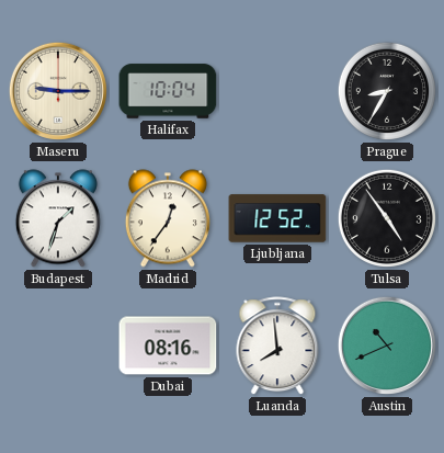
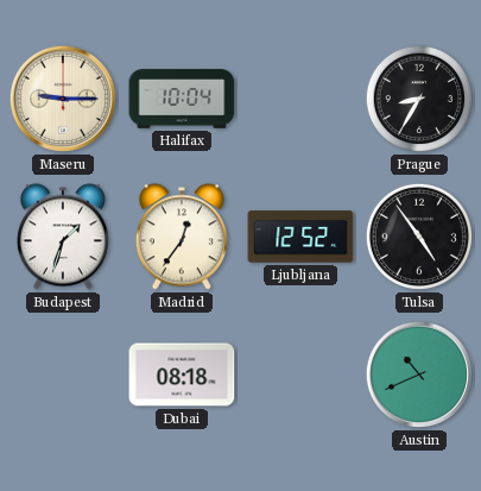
Dubai: 08:16 -> 08:18 (182, 374)
Luanda: 7:59 -> none (277, 347)
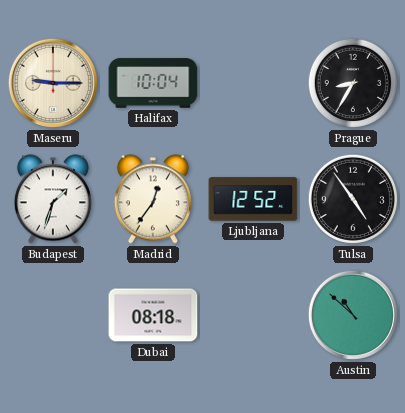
Austin: 10:41 -> 10:52 (353, 315)
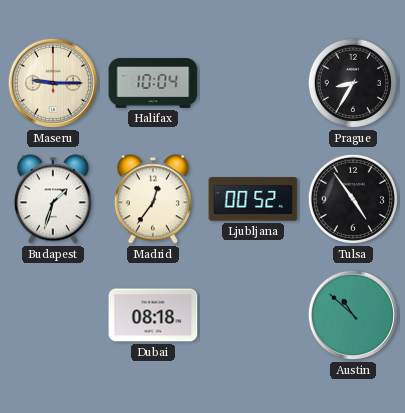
Ljubljana: 12:52 -> 00:52 (253, 199)
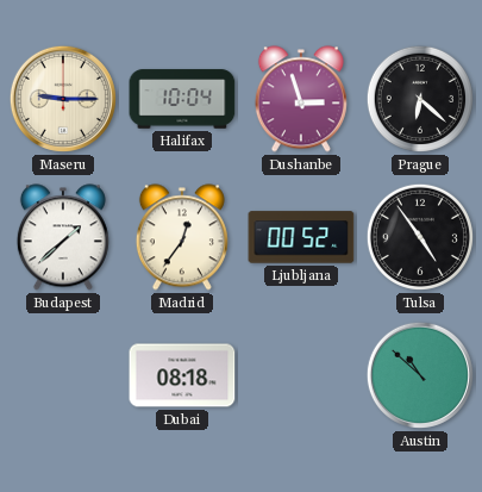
Dushanbe: none -> 2:57 (301, 99)
Prague: 8:35 -> 6:22 (420, 99)
Budapest: 1:33 -> 1:38 (63, 237)
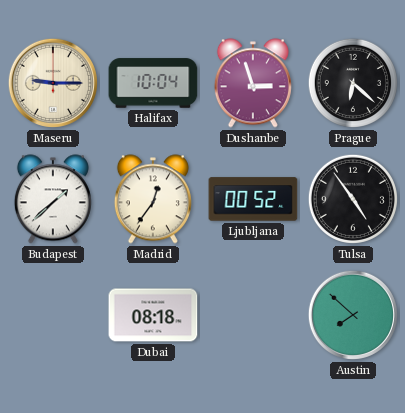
Austin: 10:52 -> 7:52 (353, 315)
